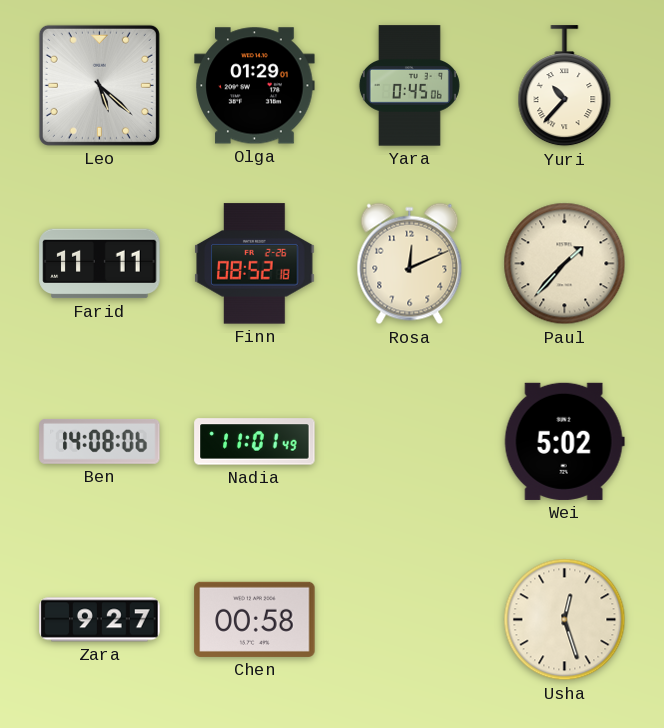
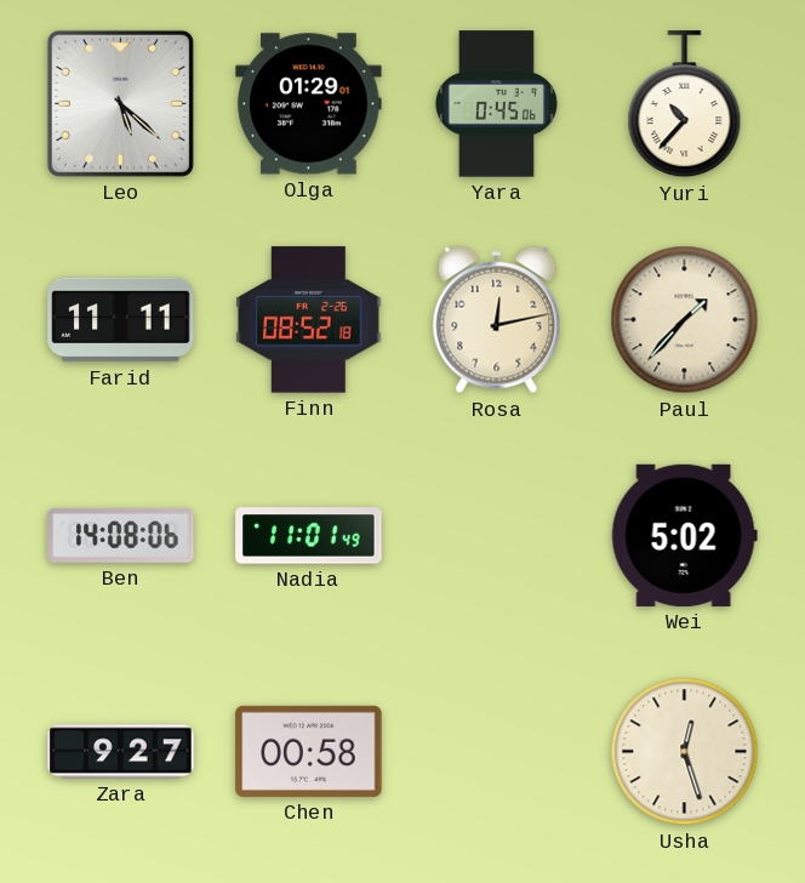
Rosa: 12:11 -> 12:13 (497, 320)
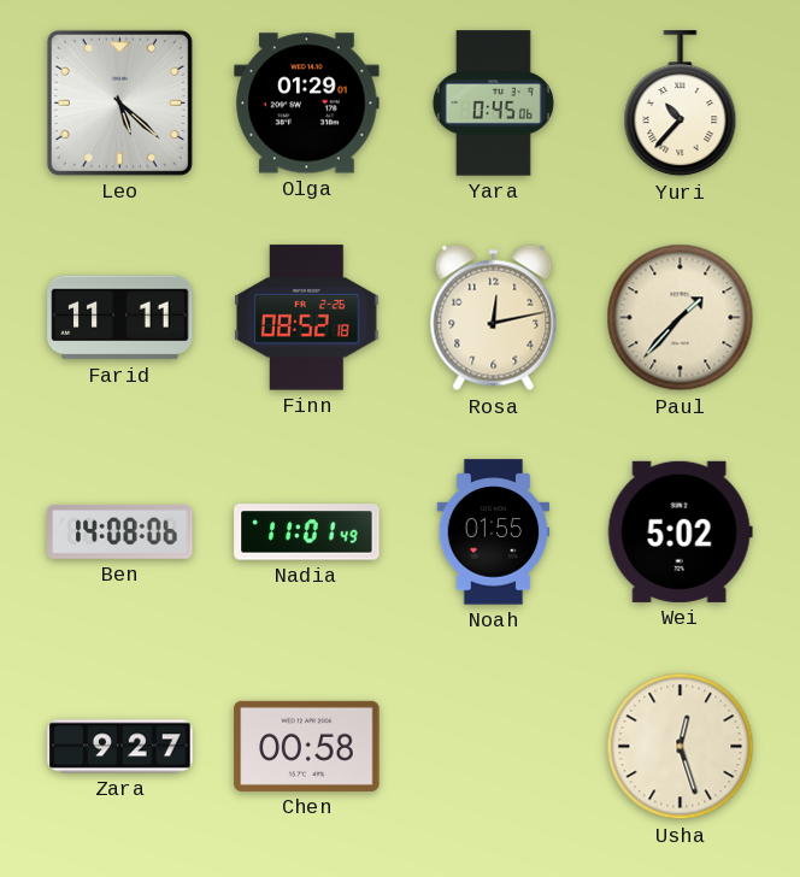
Noah: none -> 01:55 (494, 532)
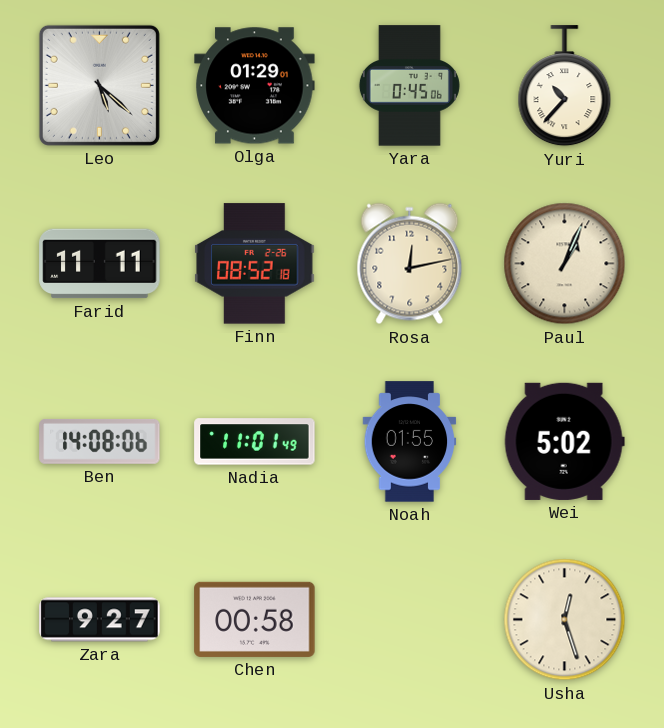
Paul: 1:37 -> 1:04 (565, 264)
